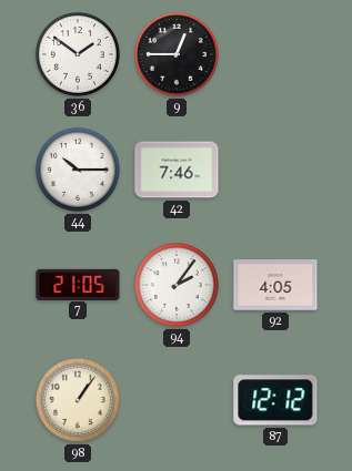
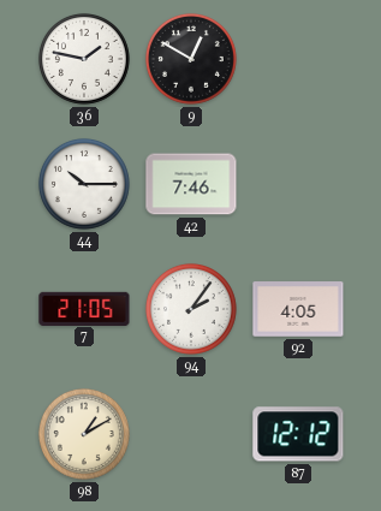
36: 1:51 -> 1:47 (84, 59)
9: 12:45 -> 12:50 (191, 59)
98: 1:06 -> 1:10 (84, 434)
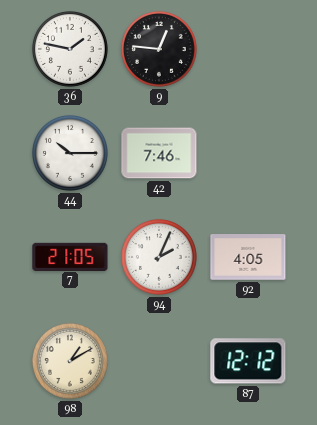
9: 12:50 -> 12:46 (159, 49)
94: 2:06 -> 2:04 (159, 257)
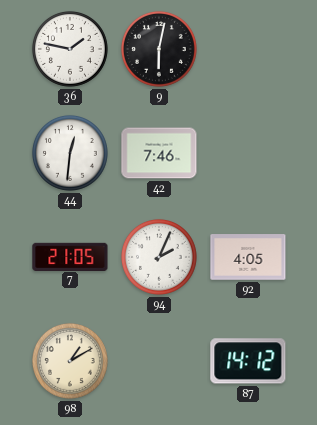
9: 12:46 -> 6:02 (159, 49)
44: 10:15 -> 12:31 (70, 153)
87: 12:12 -> 14:12 (248, 361)
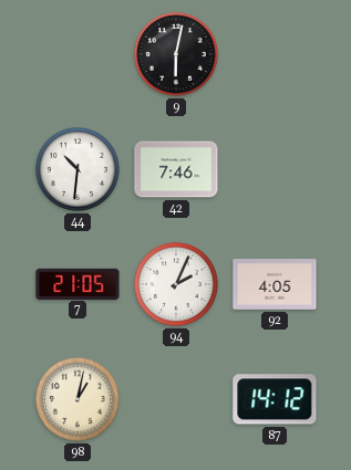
36: 1:47 -> none (70, 49)
44: 12:31 -> 10:31 (78, 169)
98: 1:10 -> 1:02 (78, 399)
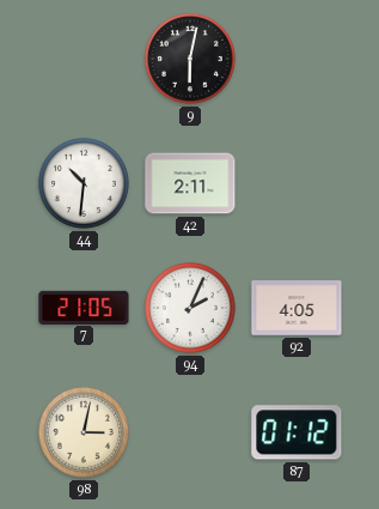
42: 7:46 -> 2:11 (190, 183)
98: 1:02 -> 3:02 (84, 432)
87: 14:12 -> 01:12 (297, 432)
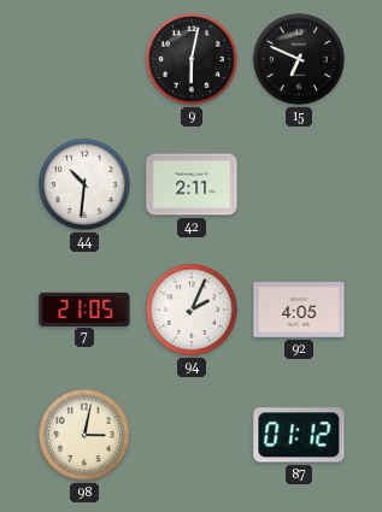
15: none -> 6:49 (299, 59)
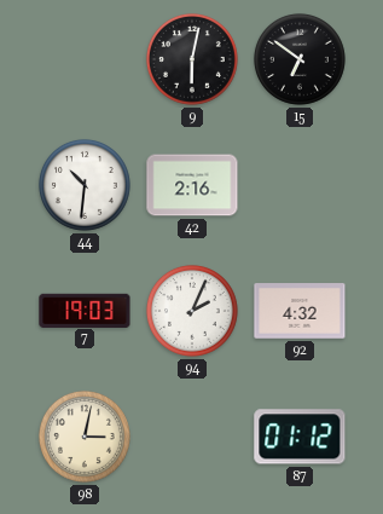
15: 6:49 -> 6:51 (300, 59)
42: 2:11 -> 2:16 (192, 185)
7: 21:05 -> 19:03 (85, 310)
92: 4:05 -> 4:32 (300, 311)
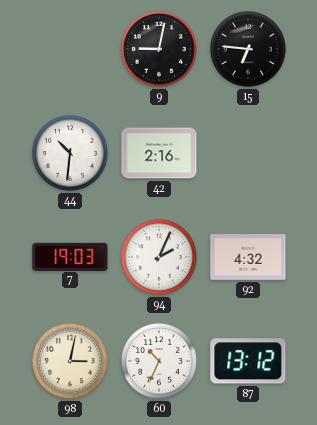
9: 6:02 -> 9:02 (159, 49)
15: 6:51 -> 6:46 (248, 49)
60: none -> 10:34 (159, 361)
87: 01:12 -> 13:12 (248, 361)
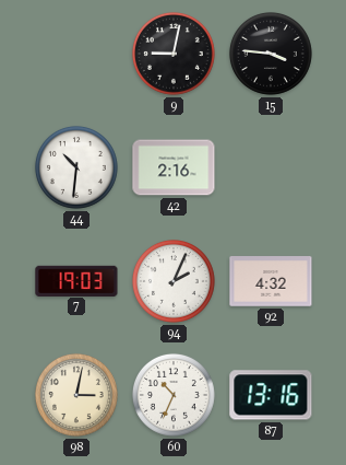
15: 6:46 -> 3:46 (271, 54)
87: 13:12 -> 13:16 (271, 395)
